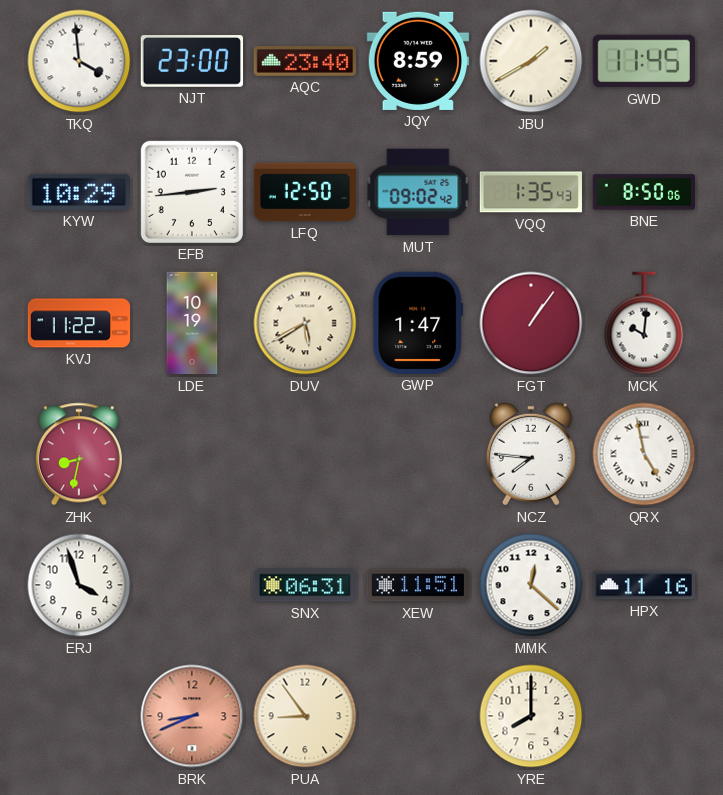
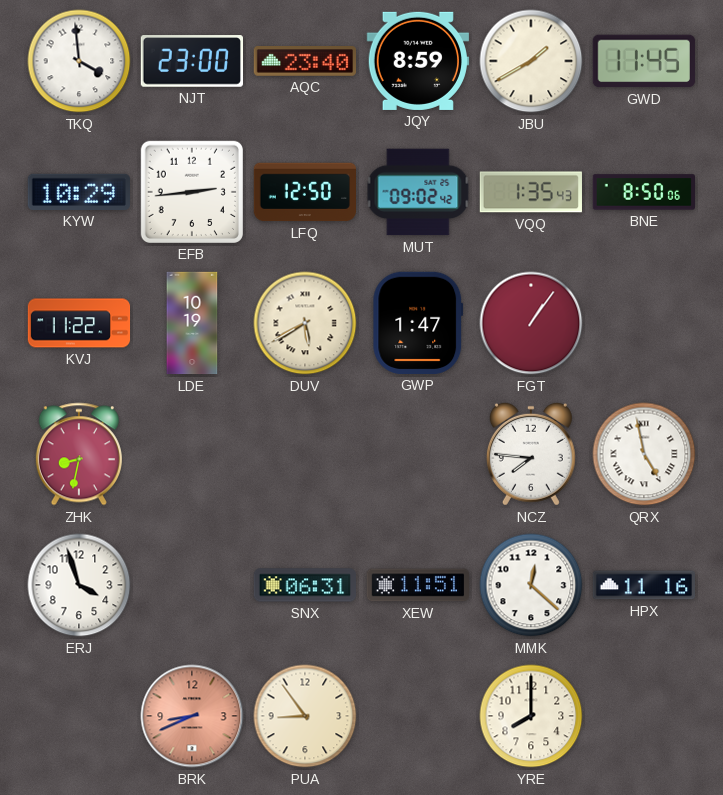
MCK: 10:01 -> none (644, 323)
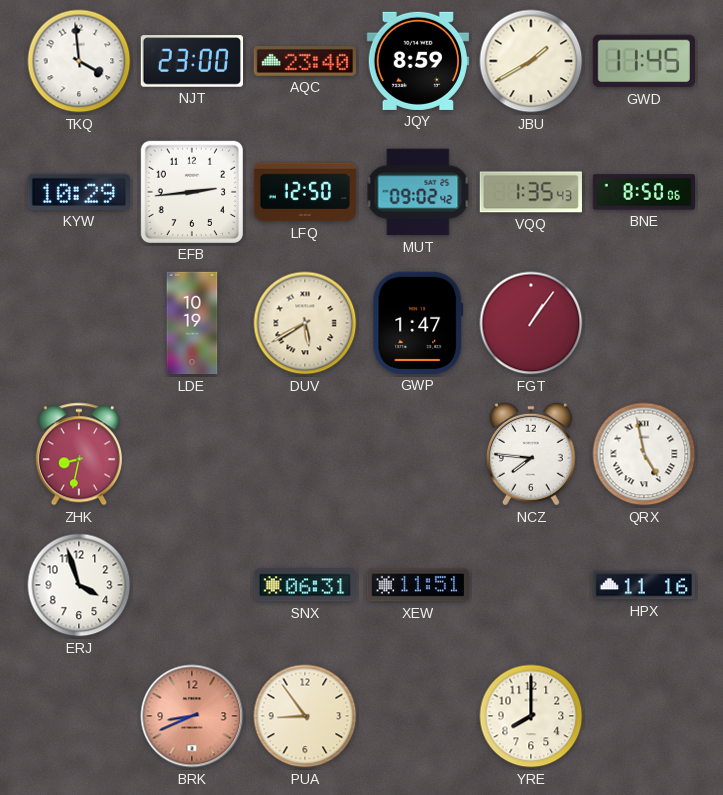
KVJ: 11:22 -> none (79, 323)
MMK: 12:22 -> none (531, 585)
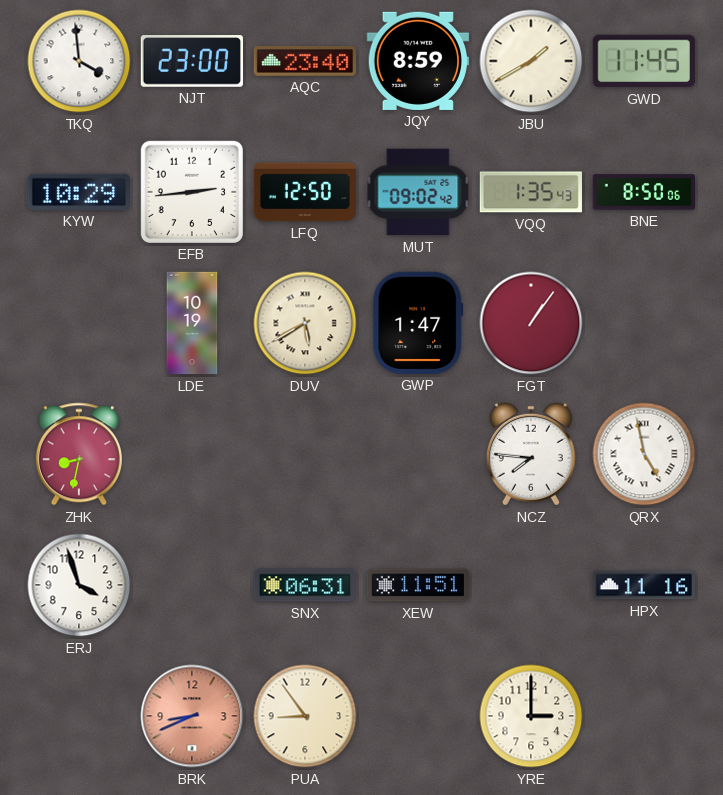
YRE: 8:00 -> 3:00 (531, 716)
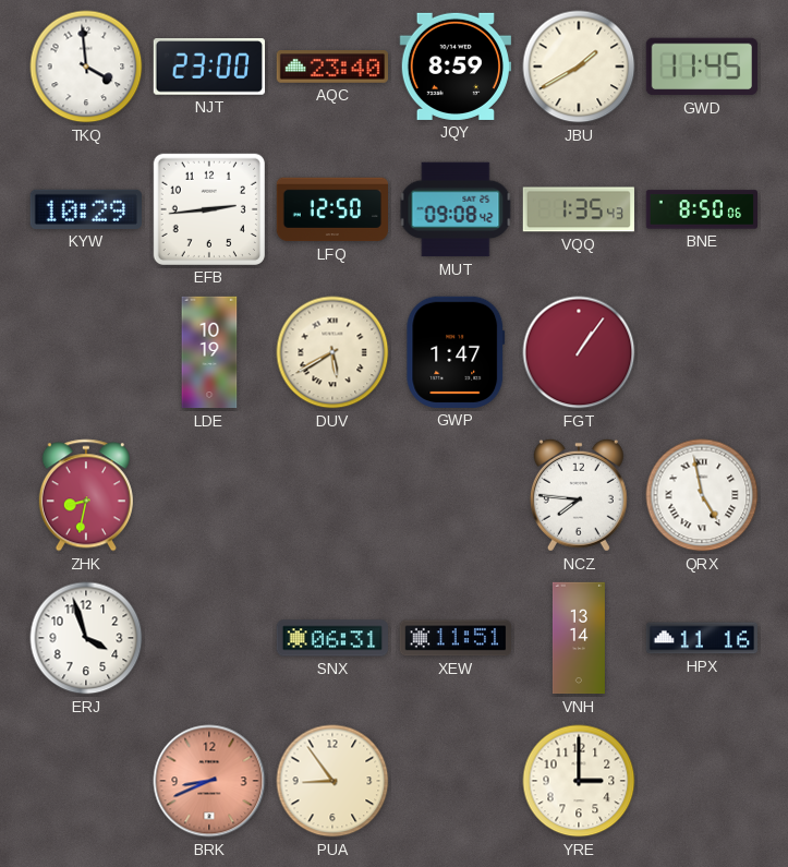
MUT: 09:02 -> 09:08 (456, 209)
VNH: none -> 13:14 (579, 638)
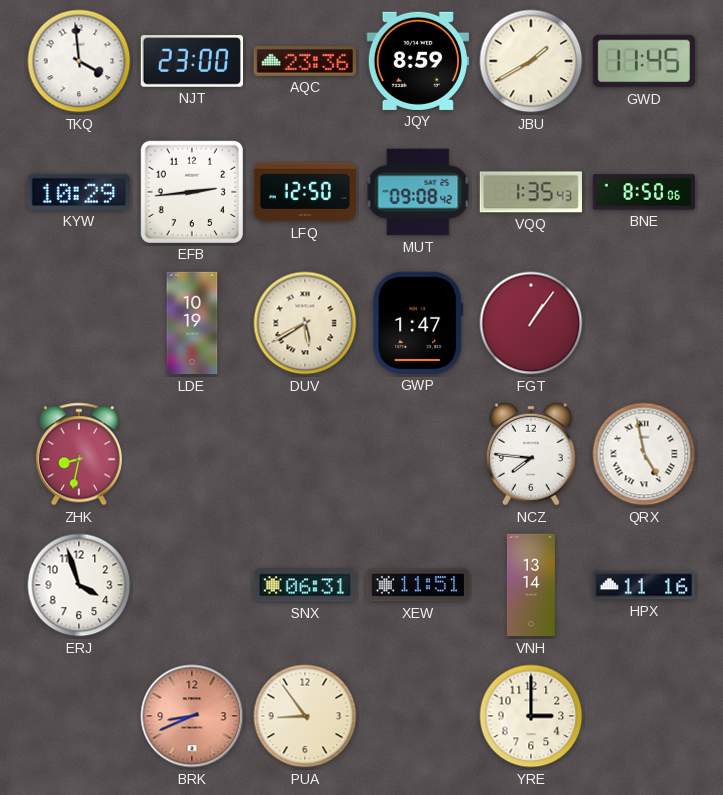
AQC: 23:40 -> 23:36 (304, 62)
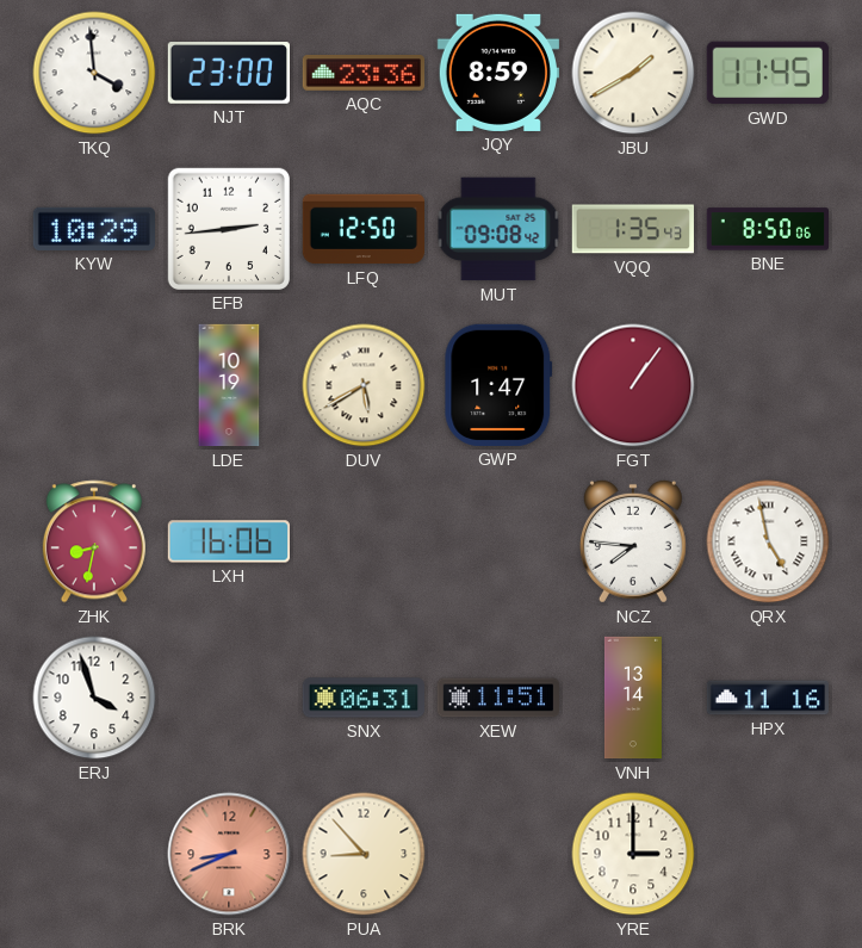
LXH: none -> 16:06 (228, 541)
PUA: 8:54 -> 8:53 (364, 854)
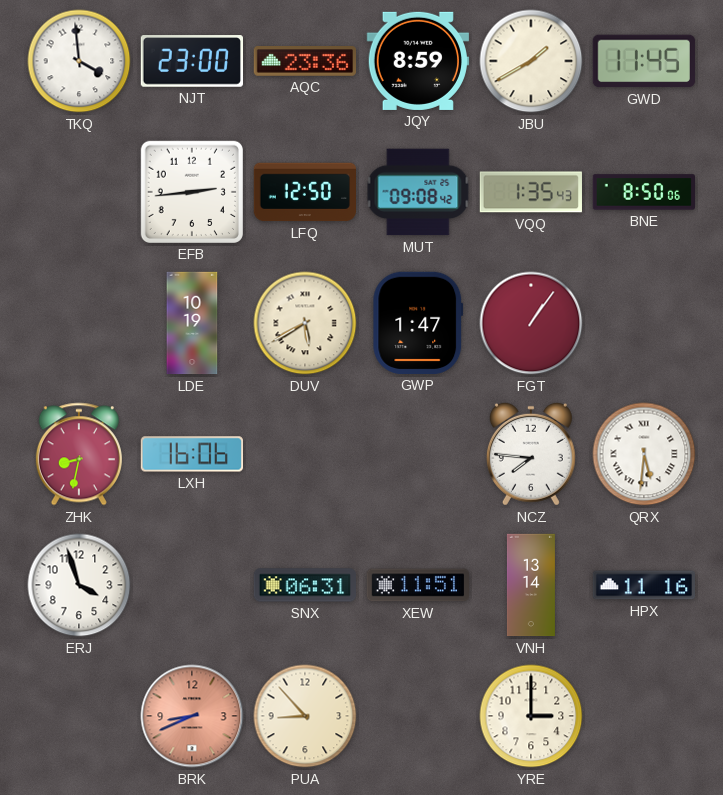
KYW: 10:29 -> none (93, 229)
QRX: 4:58 -> 5:31 (644, 454)
